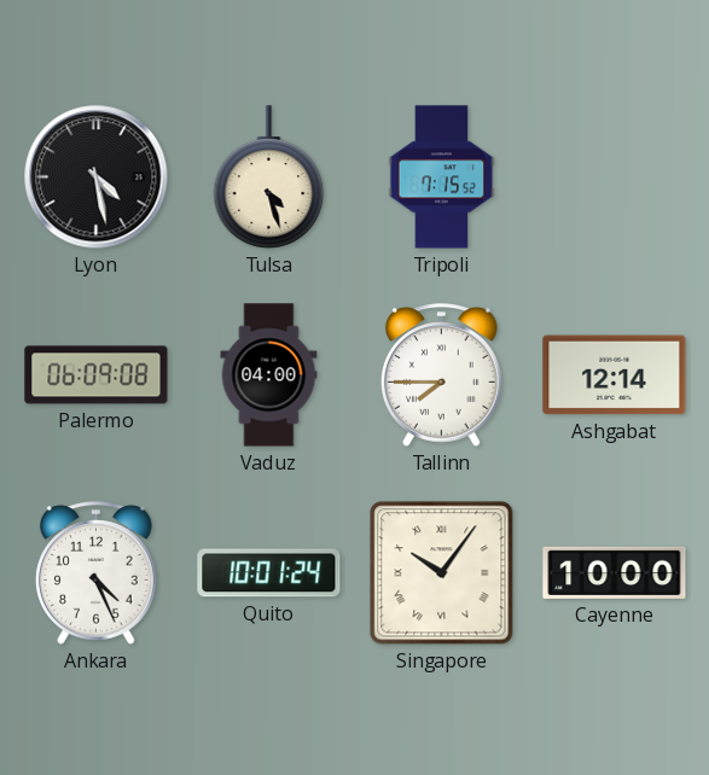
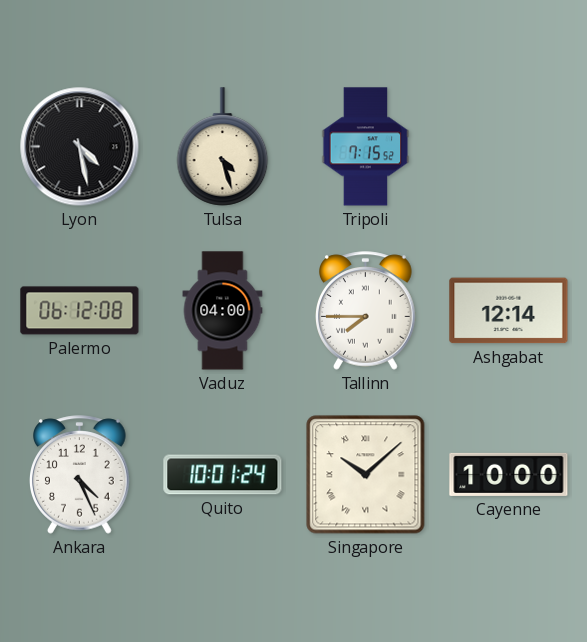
Palermo: 06:09 -> 06:12 (80, 311)
Singapore: 10:06 -> 10:08 (366, 475)
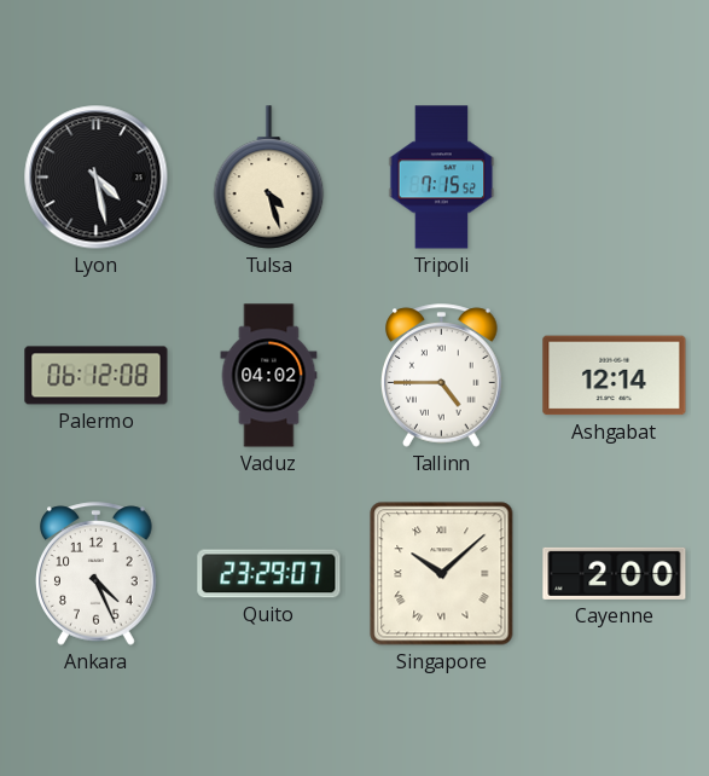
Vaduz: 04:00 -> 04:02 (269, 376)
Tallinn: 7:45 -> 4:45 (442, 376)
Quito: 10:01 -> 23:29 (269, 574)
Cayenne: 10:00 -> 2:00 (615, 573)
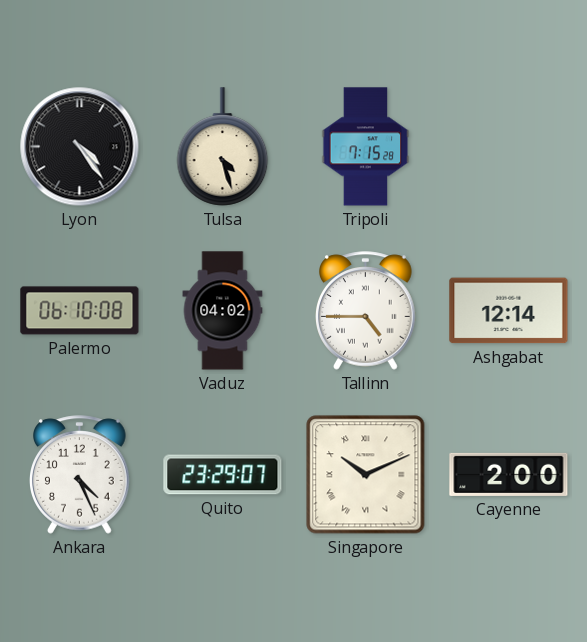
Lyon: 4:28 -> 4:24 (80, 147)
Tripoli: 7:15:52 -> 7:15:28 (366, 147)
Palermo: 06:12 -> 06:10 (80, 311)
Singapore: 10:08 -> 10:11 (366, 475)
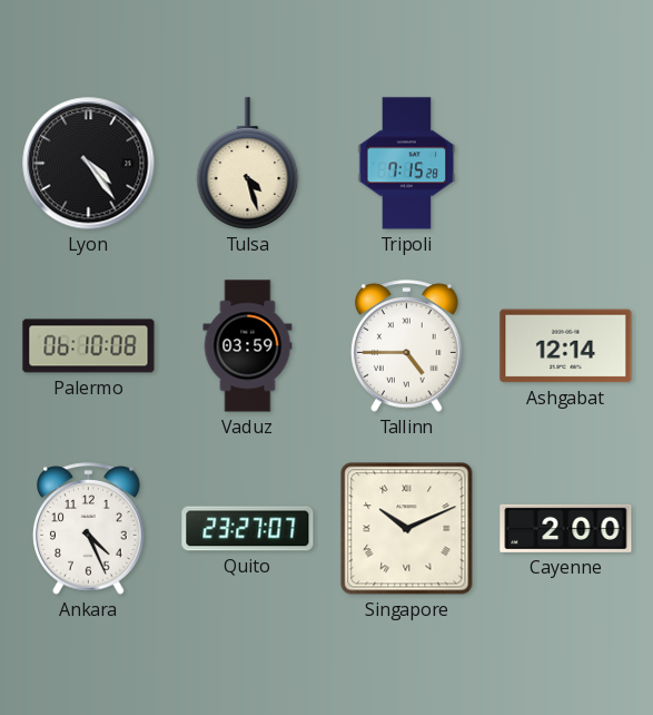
Vaduz: 04:02 -> 03:59 (248, 346)
Quito: 23:29 -> 23:27 (248, 529)
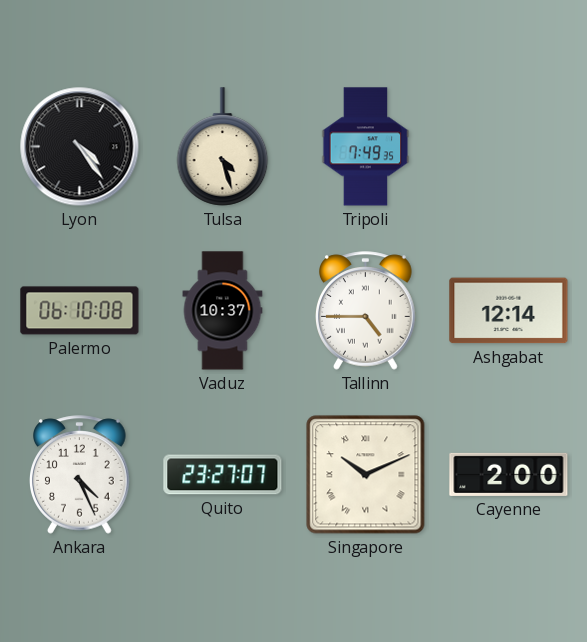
Tripoli: 7:15 -> 7:49 (366, 147)
Vaduz: 03:59 -> 10:37 (223, 311)
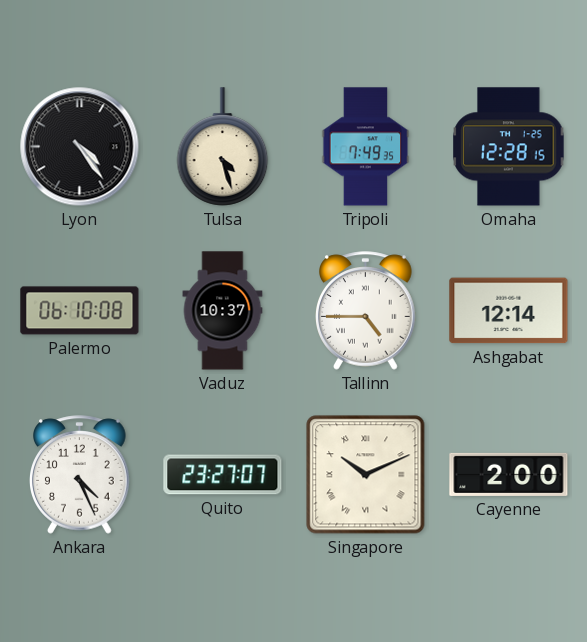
Omaha: none -> 12:28 (509, 147)
